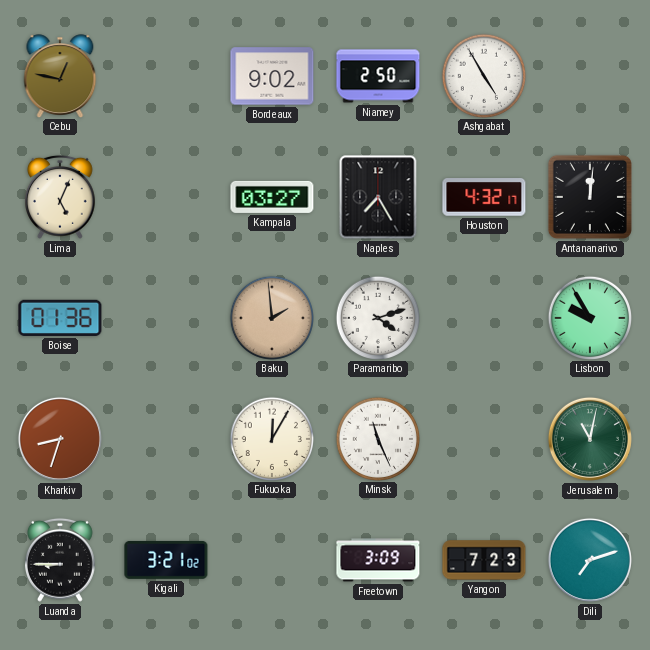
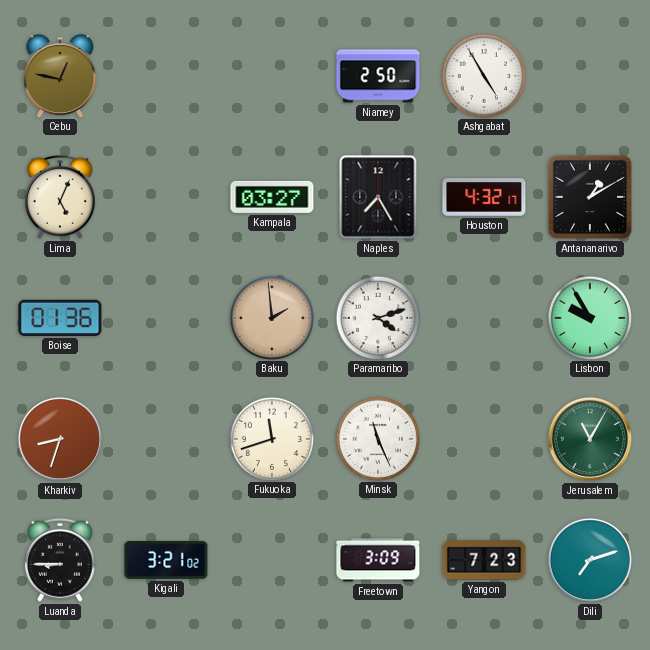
Bordeaux: 9:02 -> none (272, 76)
Antananarivo: 12:01 -> 1:10 (590, 197)
Fukuoka: 12:05 -> 11:42 (271, 438)
Jerusalem: 11:02 -> 11:05 (590, 439)
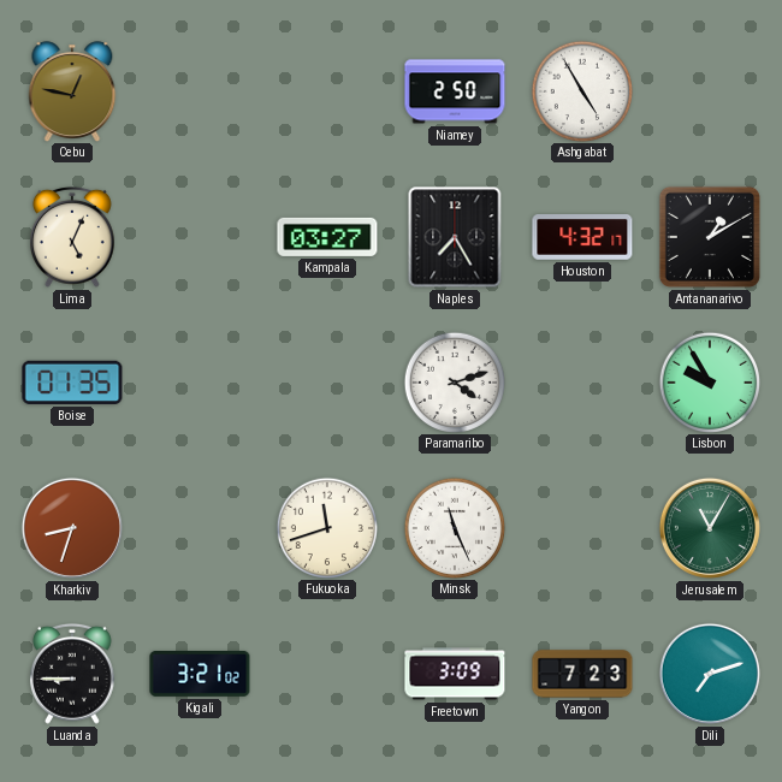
Boise: 01:36 -> 01:35 (72, 383)
Baku: 1:59 -> none (271, 317)
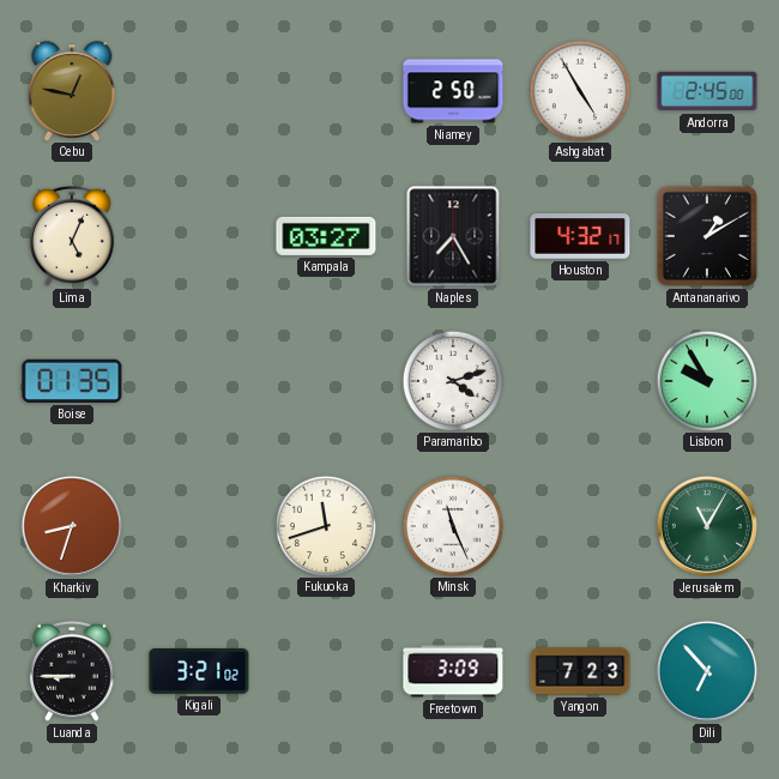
Andorra: none -> 2:45 (707, 91)
Dili: 7:12 -> 6:53 (707, 671)
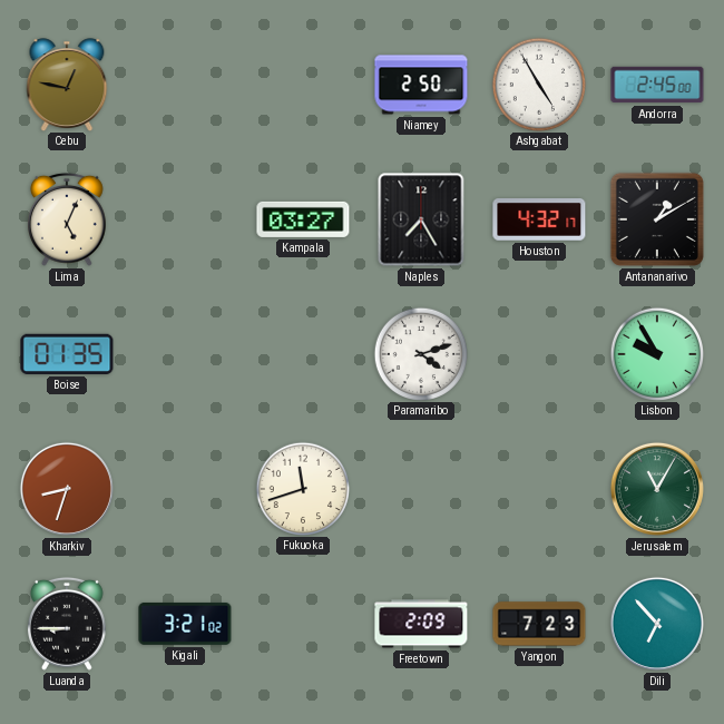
Minsk: 11:26 -> none (452, 525)
Freetown: 3:09 -> 2:09 (421, 624)
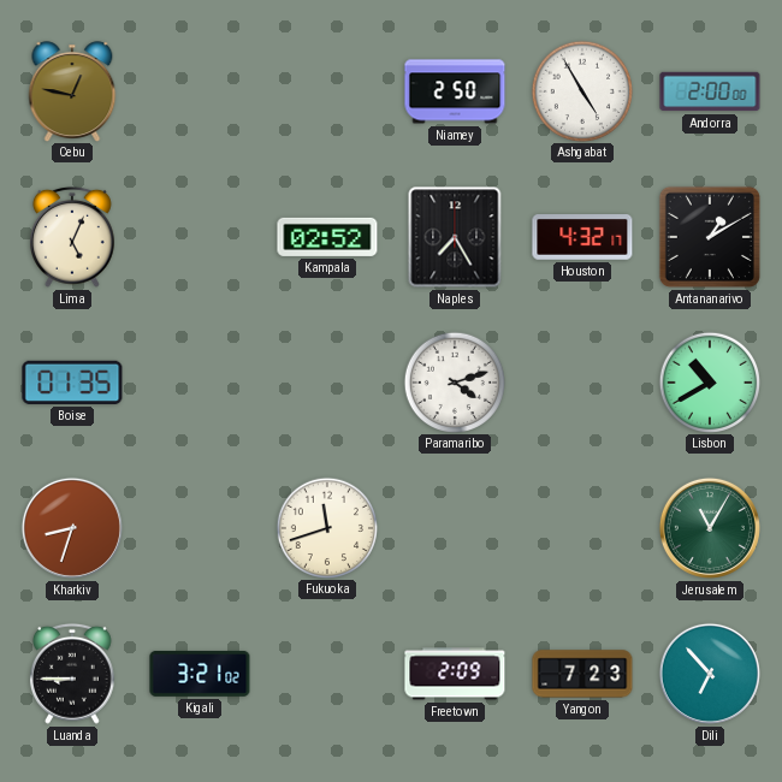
Andorra: 2:45 -> 2:00 (710, 91)
Kampala: 03:27 -> 02:52 (327, 237)
Lisbon: 9:55 -> 10:40 (709, 381)
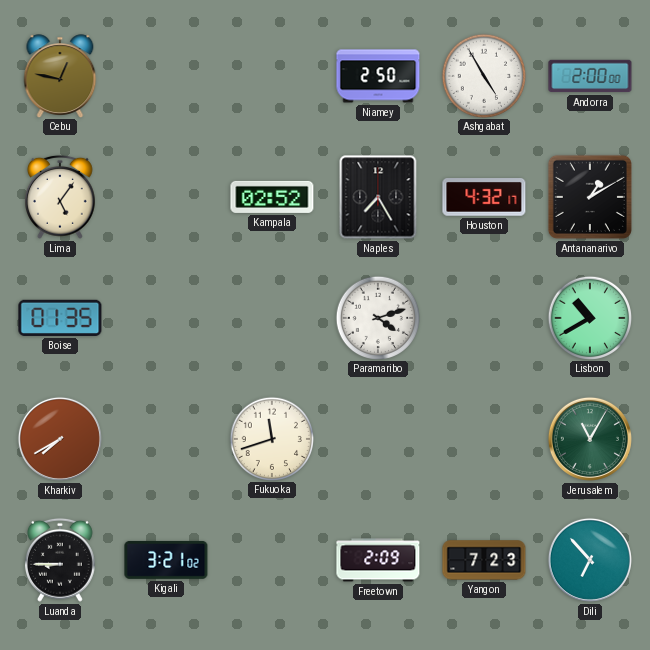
Lima: 5:04 -> 5:06 (60, 197)
Kharkiv: 8:33 -> 7:40 (60, 439)
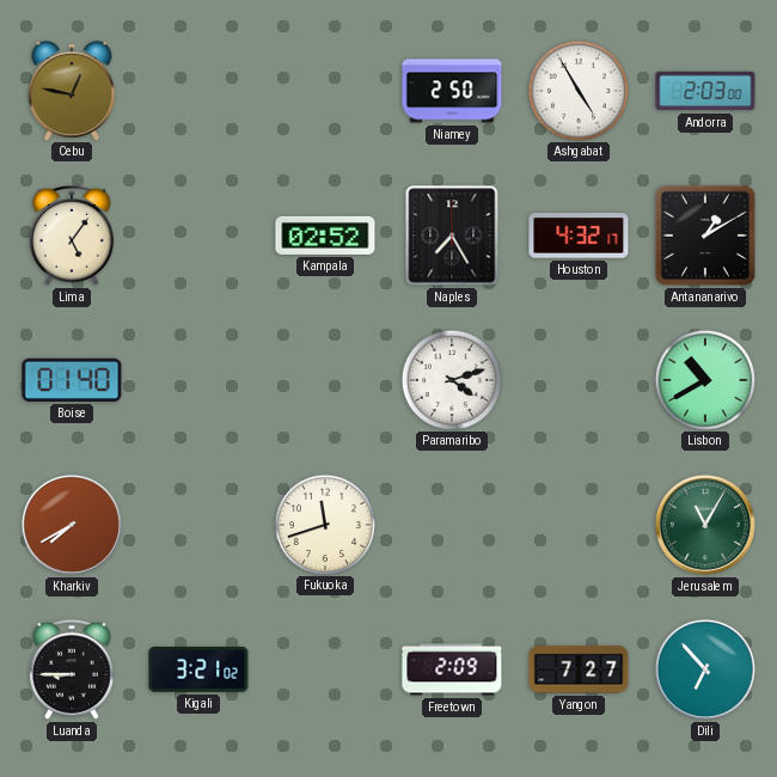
Andorra: 2:00 -> 2:03 (705, 91)
Boise: 01:35 -> 01:40 (72, 380)
Yangon: 7:23 -> 7:27 (579, 669)
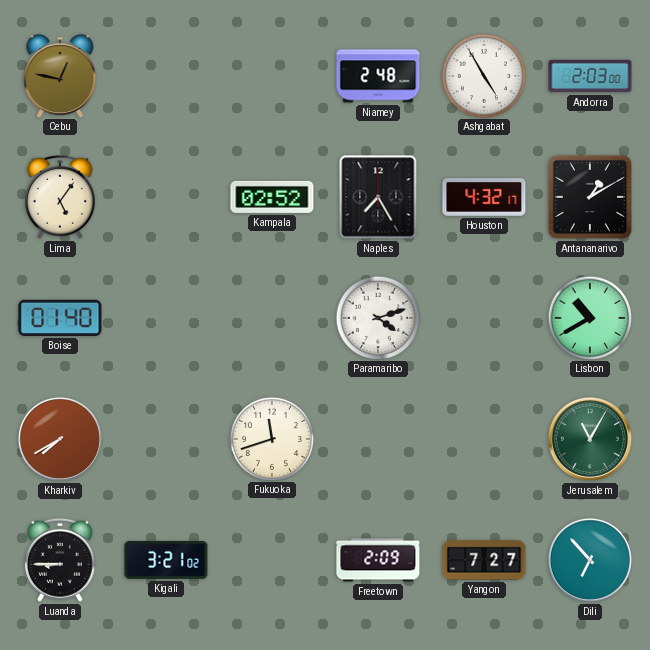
Niamey: 2:50 -> 2:48 (378, 76)
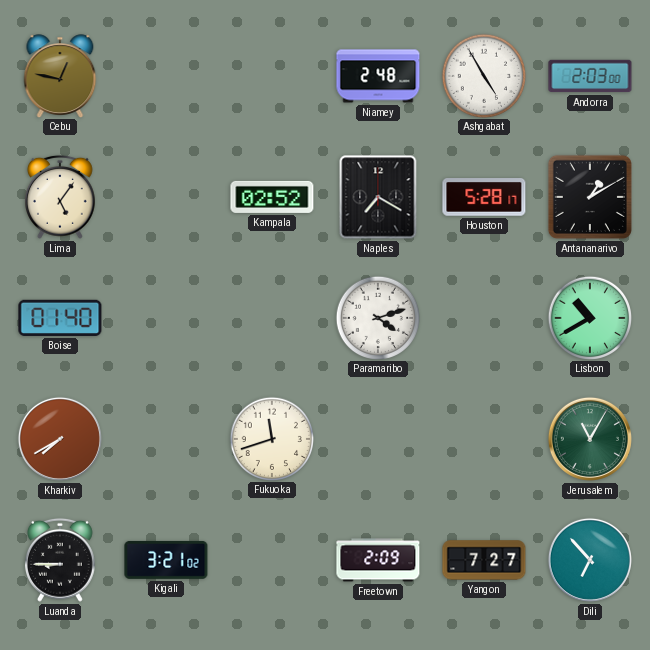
Naples: 7:25 -> 7:20 (378, 197)
Houston: 4:32 -> 5:28 (484, 197)
